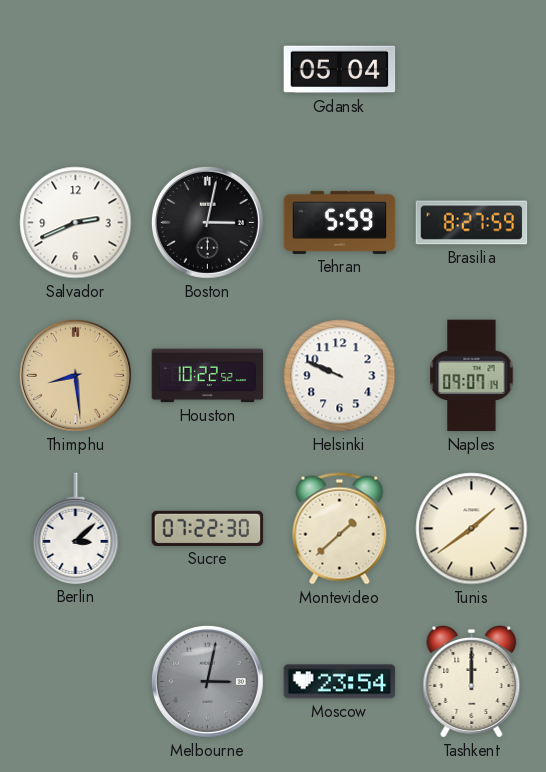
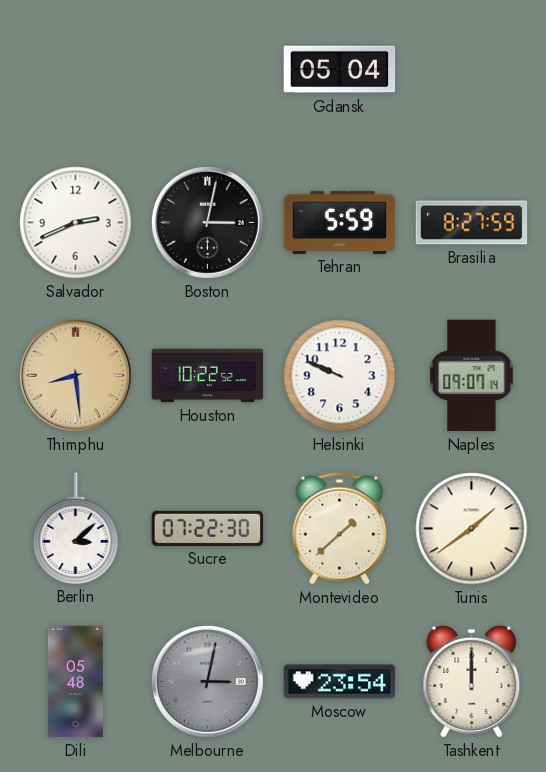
Dili: none -> 05:48 (75, 682)
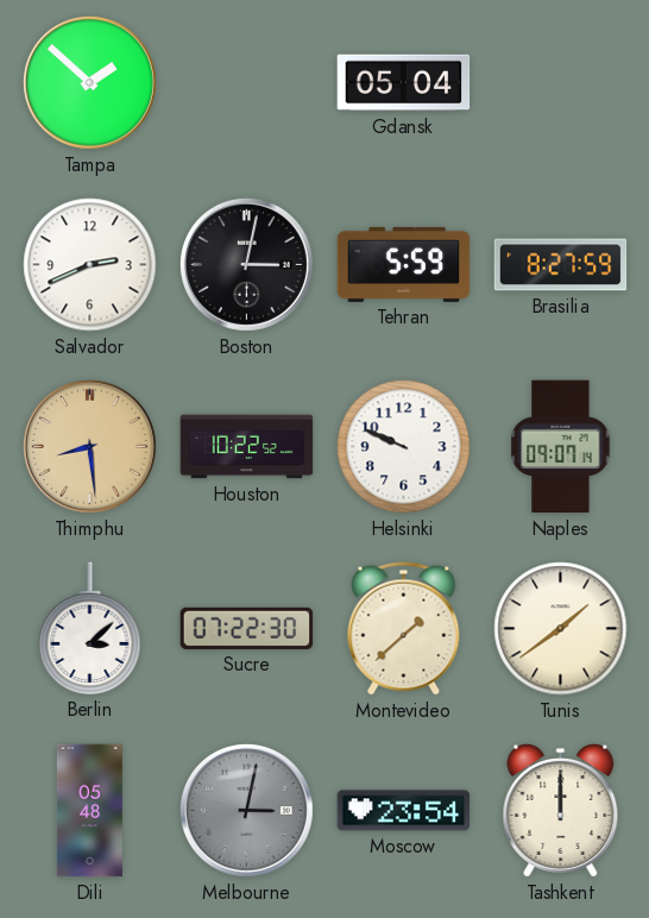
Tampa: none -> 1:52 (89, 82)
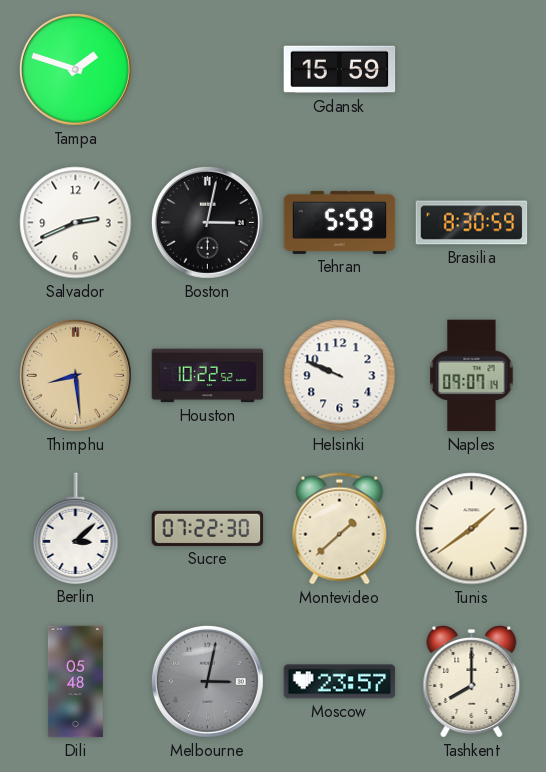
Tampa: 1:52 -> 1:48 (75, 69)
Gdansk: 05:04 -> 15:59 (340, 70)
Brasilia: 8:27 -> 8:30 (472, 223)
Moscow: 23:54 -> 23:57 (340, 682)
Tashkent: 12:00 -> 8:00 (472, 682)
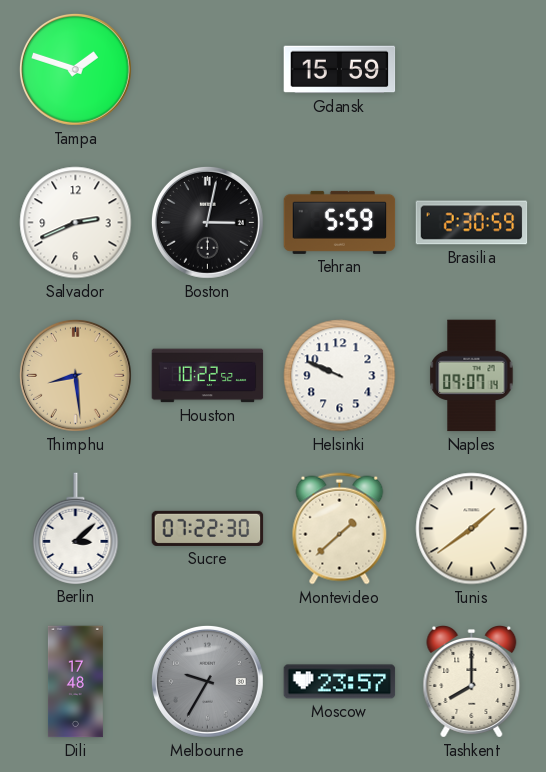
Brasilia: 8:30 -> 2:30 (472, 223)
Dili: 05:48 -> 17:48 (75, 682)
Melbourne: 3:02 -> 9:35 (207, 681)
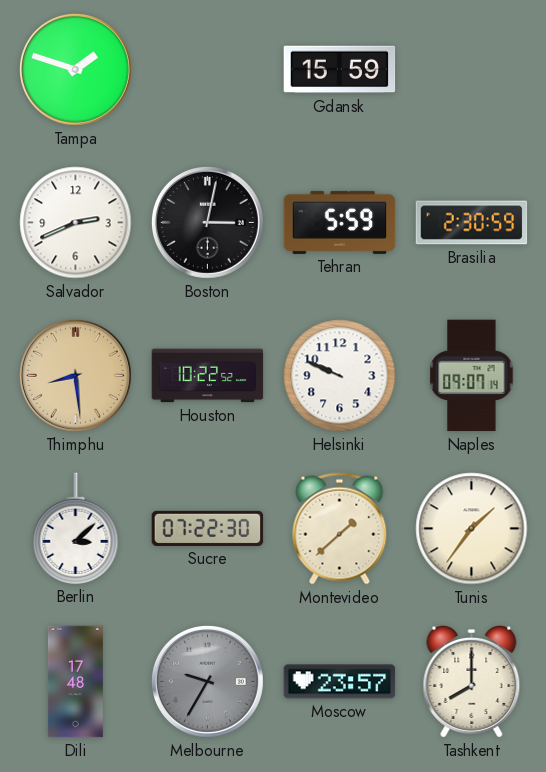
Tunis: 1:39 -> 1:36 (472, 529)
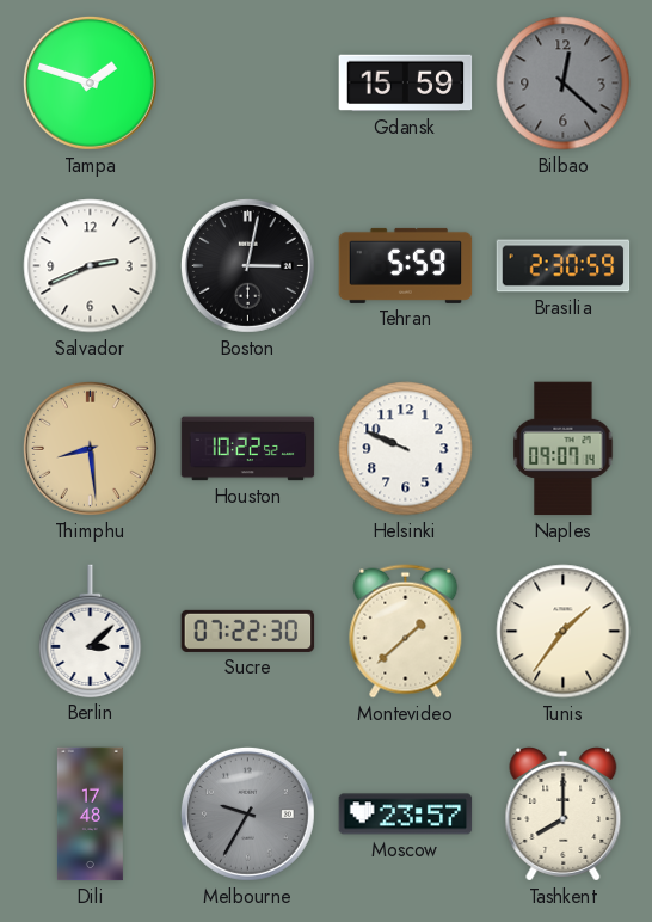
Bilbao: none -> 12:22 (564, 84)
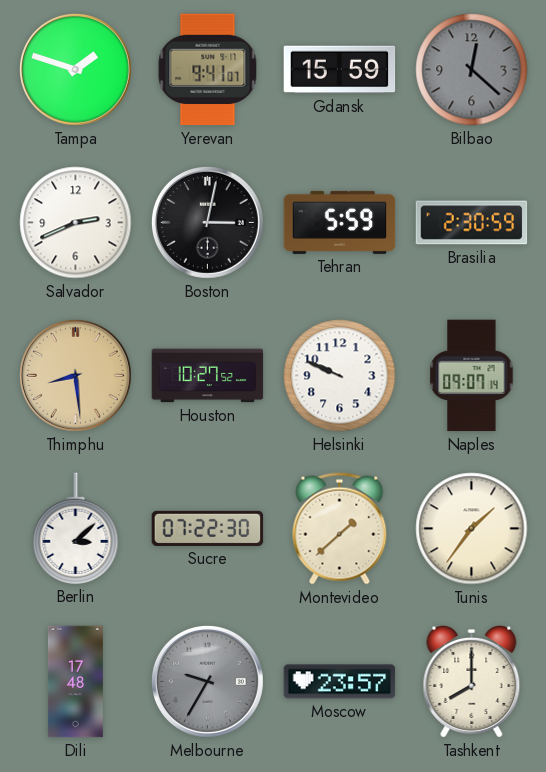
Yerevan: none -> 9:41 (208, 70)
Houston: 10:22 -> 10:27 (208, 376)
